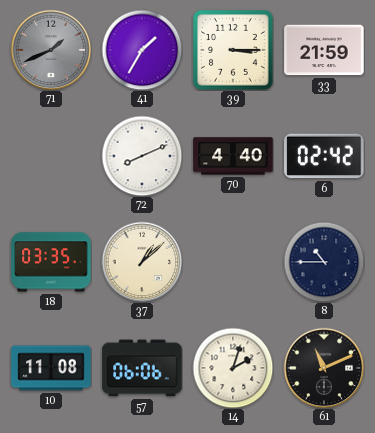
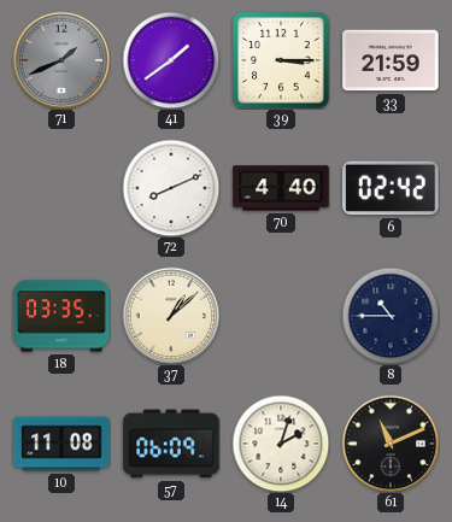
41: 1:35 -> 1:39 (171, 60)
57: 06:06 -> 06:09 (171, 444)
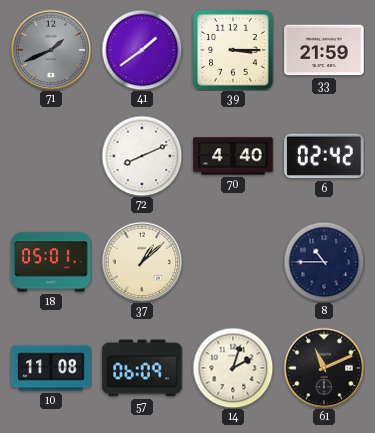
18: 03:35 -> 05:01 (51, 262)
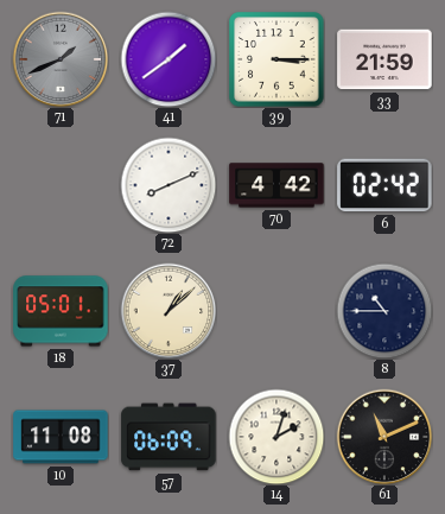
70: 4:40 -> 4:42 (276, 185)
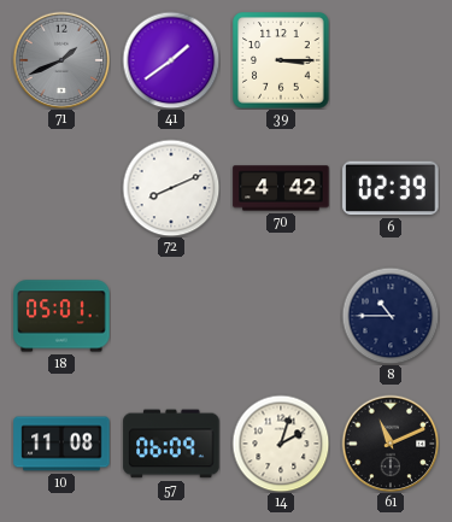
33: 21:59 -> none (384, 59)
6: 02:42 -> 02:39 (391, 188)
37: 1:08 -> none (169, 311)
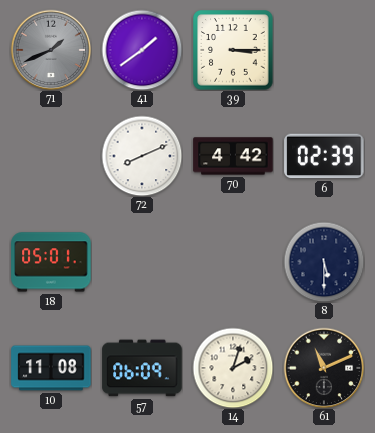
8: 10:45 -> 5:30 (324, 262)
